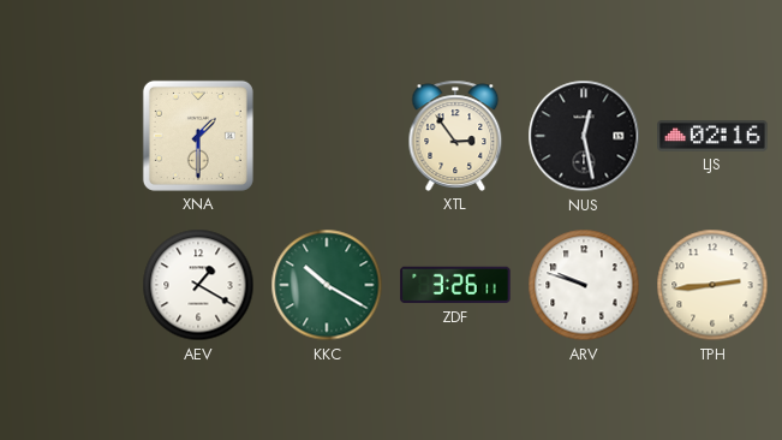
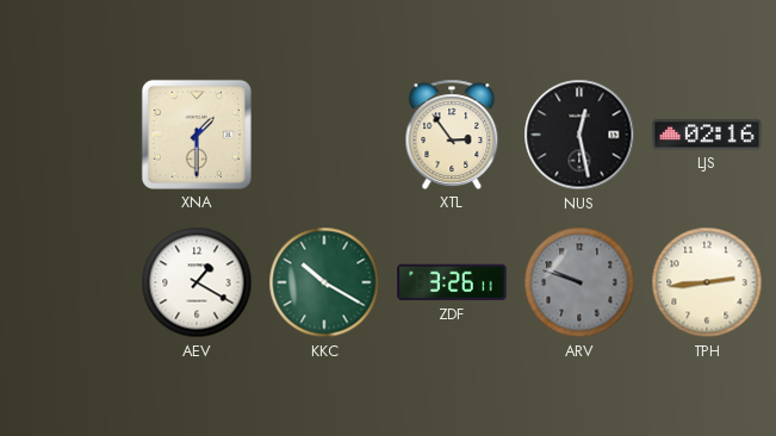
ARV dial: white -> grey (579, 282)
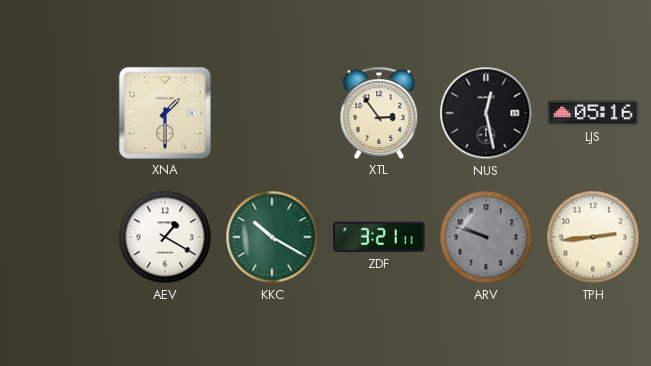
LJS: 02:16 -> 05:16 (593, 113)
ZDF: 3:26 -> 3:21 (379, 237)
